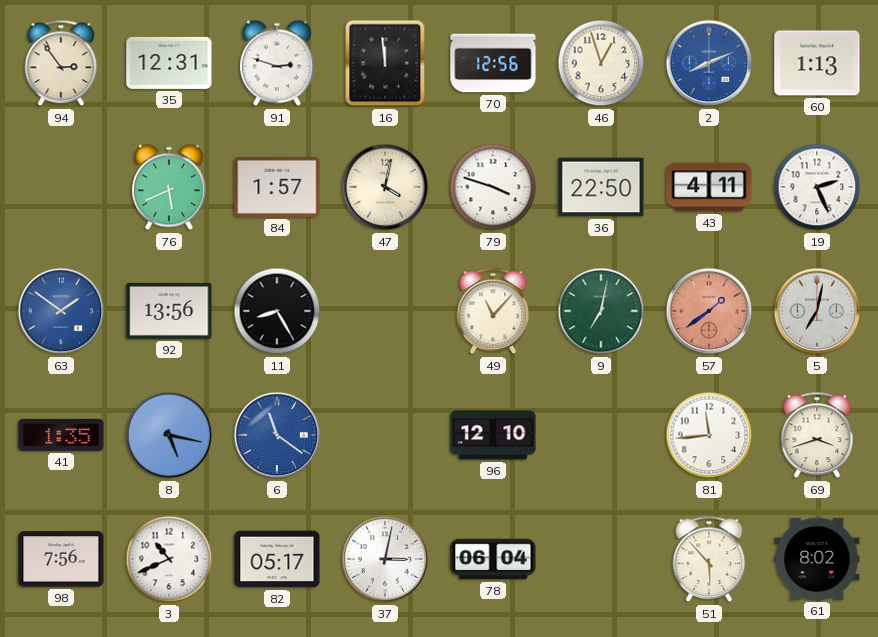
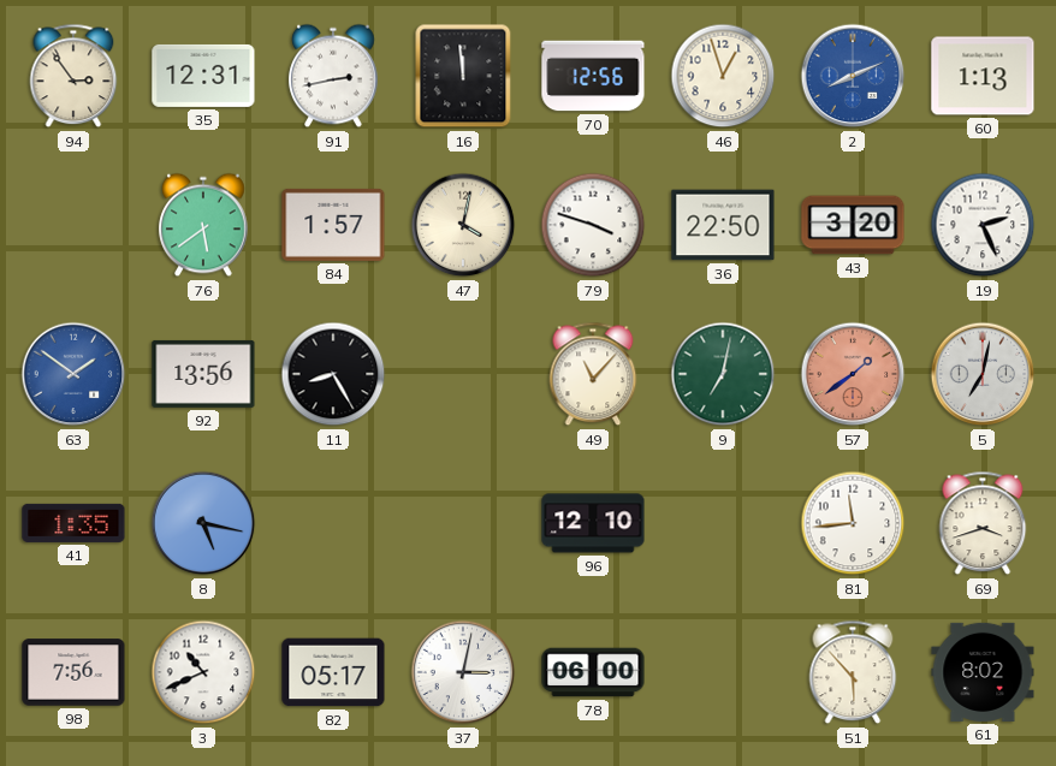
91: 2:48 -> 2:43 (333, 76)
76: 5:41 -> 5:39 (203, 225)
43: 4:11 -> 3:20 (853, 225)
6: 11:21 -> none (277, 435)
78: 06:04 -> 06:00 (593, 672)
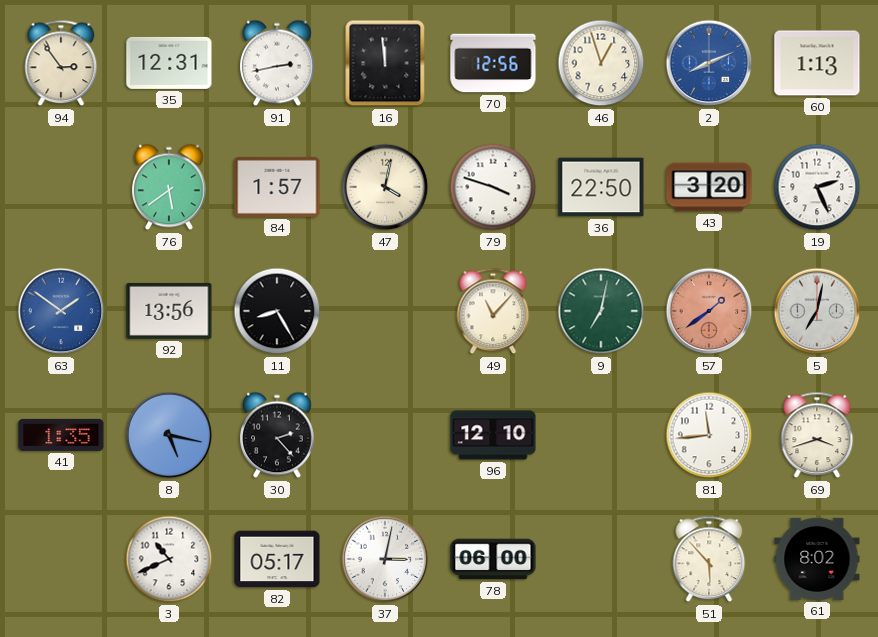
30: none -> 2:23 (277, 435)
98: 7:56 -> none (73, 672)
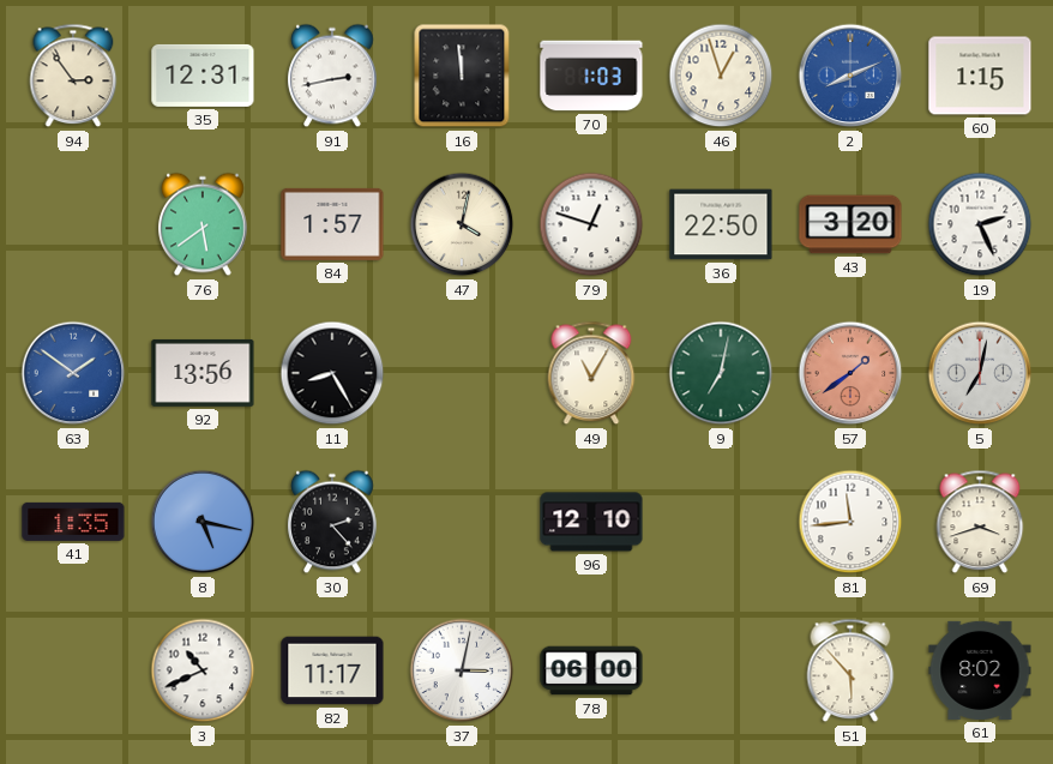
70: 12:56 -> 1:03 (591, 76)
60: 1:13 -> 1:15 (980, 76)
79: 3:48 -> 12:48 (591, 224)
49: 11:07 -> 11:05 (591, 373)
82: 05:17 -> 11:17 (332, 670)
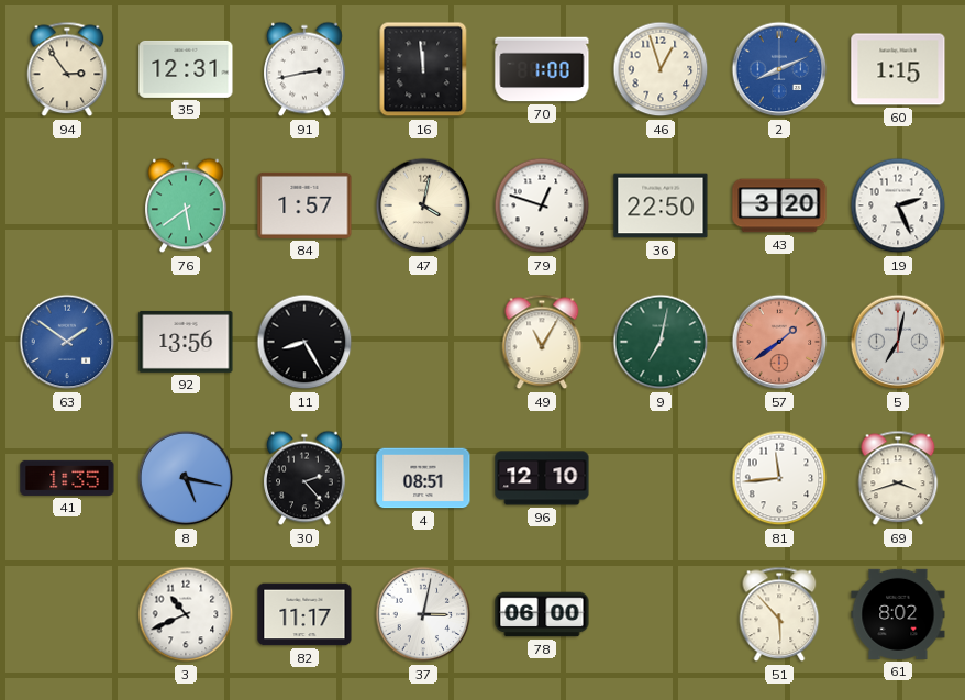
70: 1:03 -> 1:00 (542, 69)
4: none -> 08:51 (423, 478)
